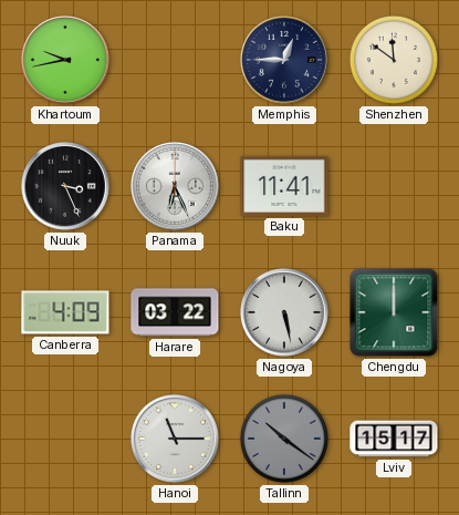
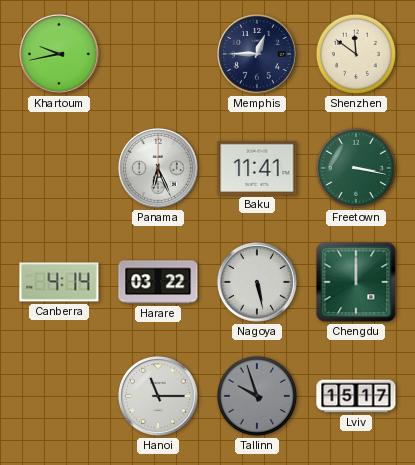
Nuuk: 3:26 -> none (66, 187)
Freetown: none -> 3:17 (356, 168)
Canberra: 4:09 -> 4:14 (59, 282)
Tallinn: 10:21 -> 9:57 (257, 396)
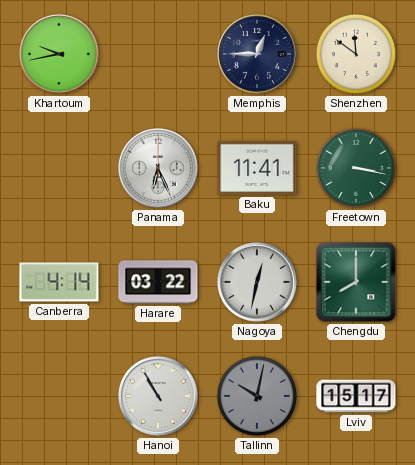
Nagoya: 5:28 -> 12:32 (258, 283)
Chengdu: 12:00 -> 8:00 (356, 282)
Hanoi: 11:15 -> 10:55 (159, 397)
Tallinn: 9:57 -> 10:02 (257, 396)
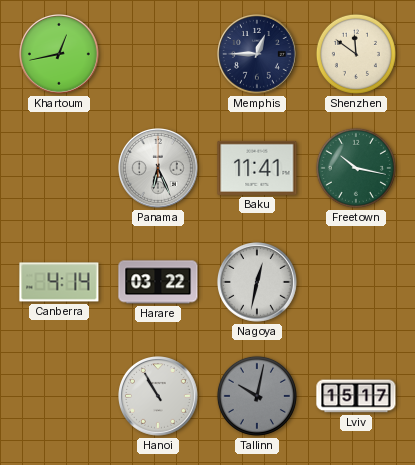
Khartoum: 9:43 -> 12:43 (60, 55)
Freetown: 3:17 -> 10:17 (356, 168)
Chengdu: 8:00 -> none (356, 282)
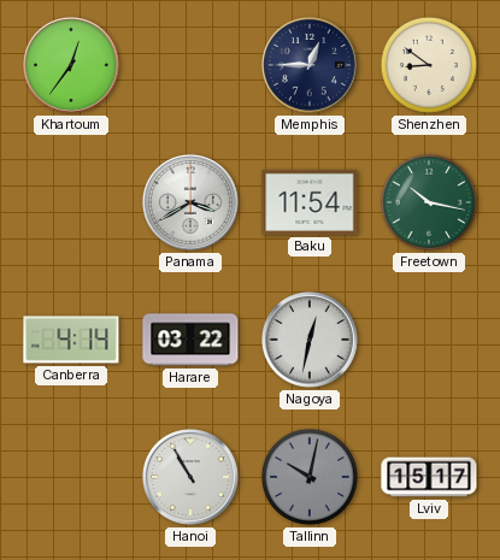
Khartoum: 12:43 -> 12:36 (72, 66)
Shenzhen: 11:51 -> 8:51 (429, 65)
Panama: 6:26 -> 3:40 (192, 204)
Baku: 11:41 -> 11:54 (310, 202)
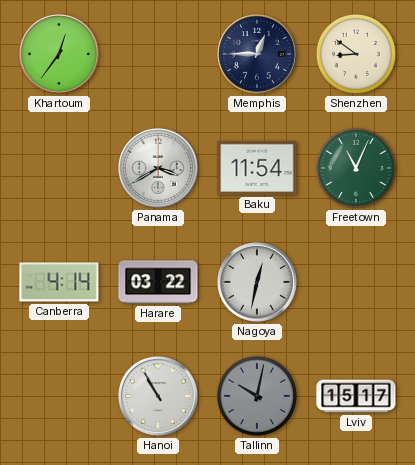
Freetown: 10:17 -> 11:04 (356, 168)
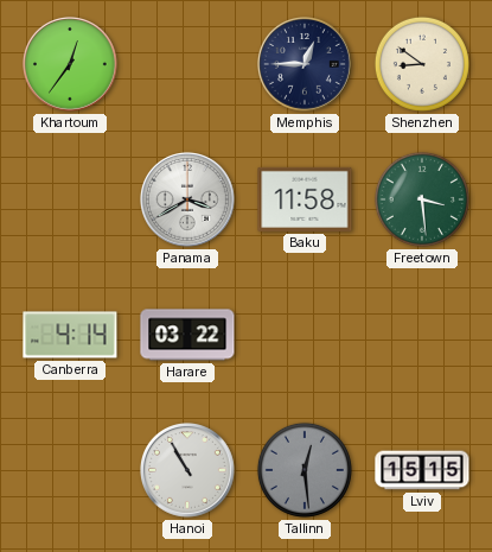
Baku: 11:54 -> 11:58 (305, 199)
Freetown: 11:04 -> 3:29 (422, 199)
Nagoya: 12:32 -> none (258, 283)
Tallinn: 10:02 -> 12:29 (305, 470)
Lviv: 15:17 -> 15:15 (422, 470)
